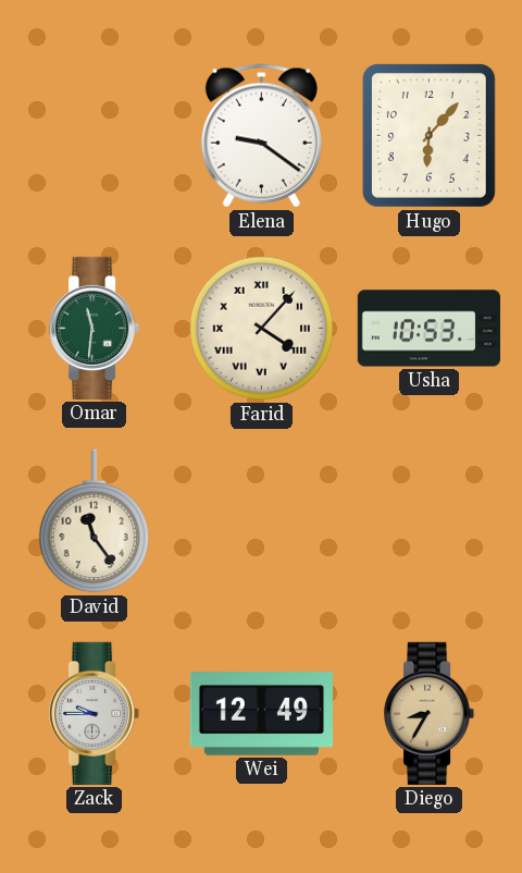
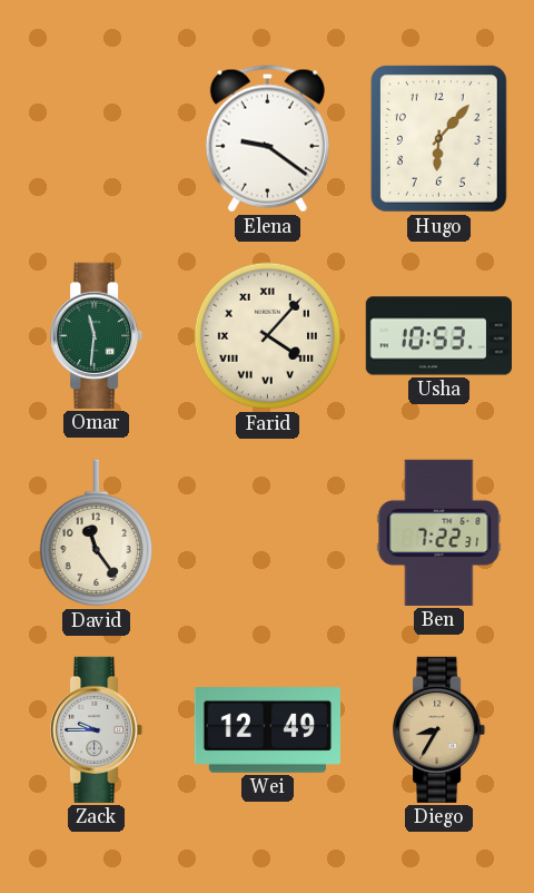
Ben: none -> 7:22 (439, 532)
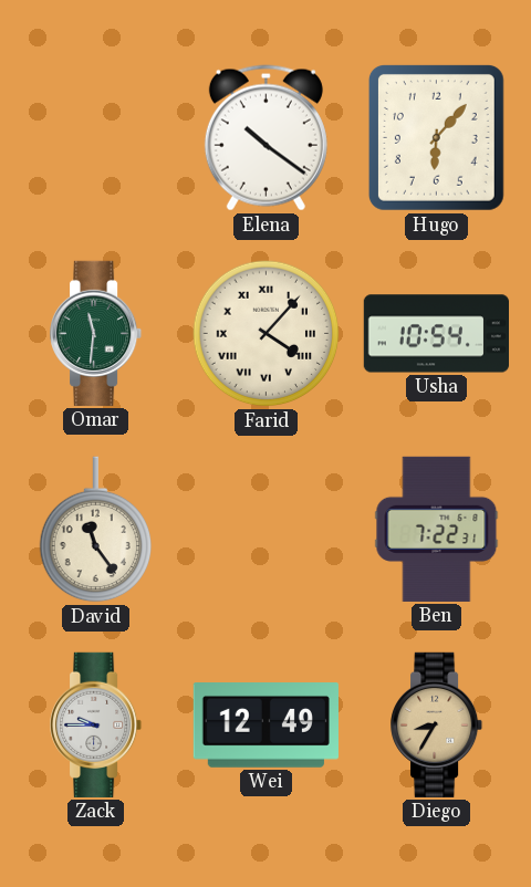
Elena: 9:21 -> 10:21 (265, 138)
Usha: 10:53 -> 10:54 (436, 334)
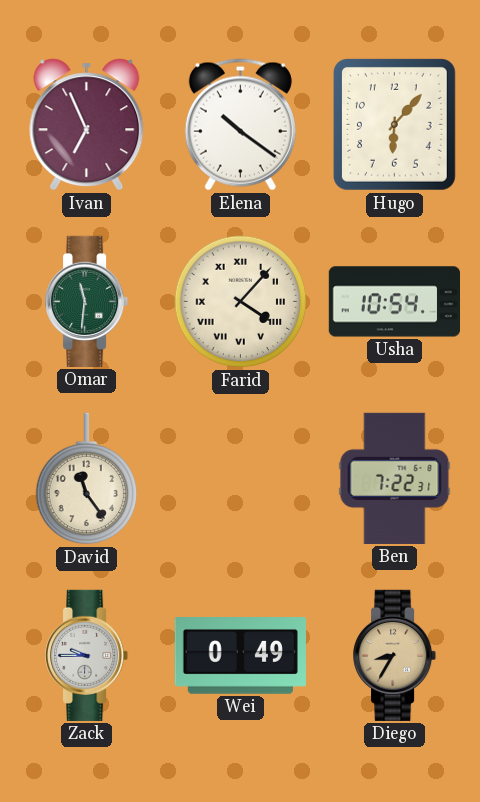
Ivan: none -> 6:56 (87, 125)
Wei: 12:49 -> 0:49 (240, 656)
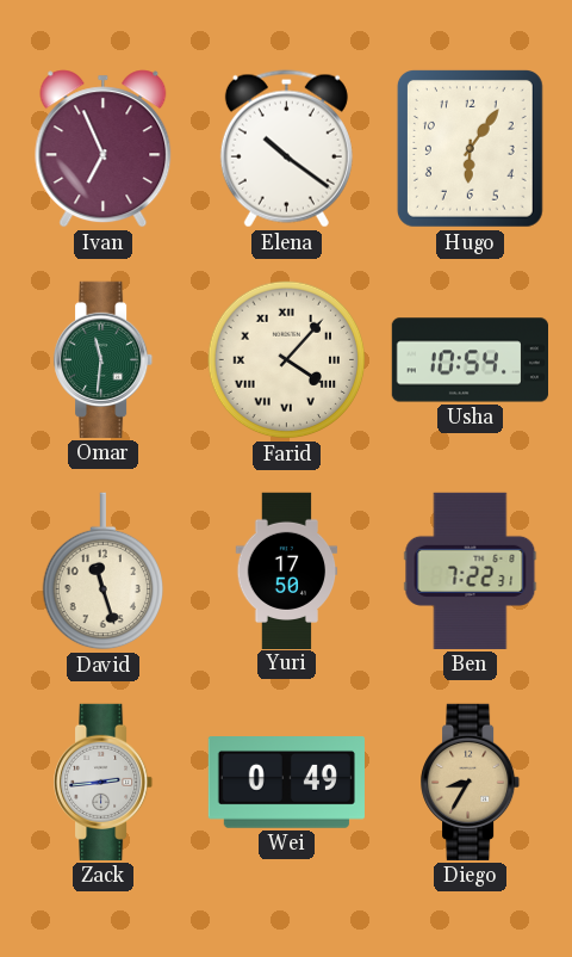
Hugo: 6:07 -> 6:06 (470, 148)
David: 11:24 -> 11:27 (102, 572)
Yuri: none -> 17:50 (287, 570)
Zack: 9:45 -> 2:44 (104, 782)
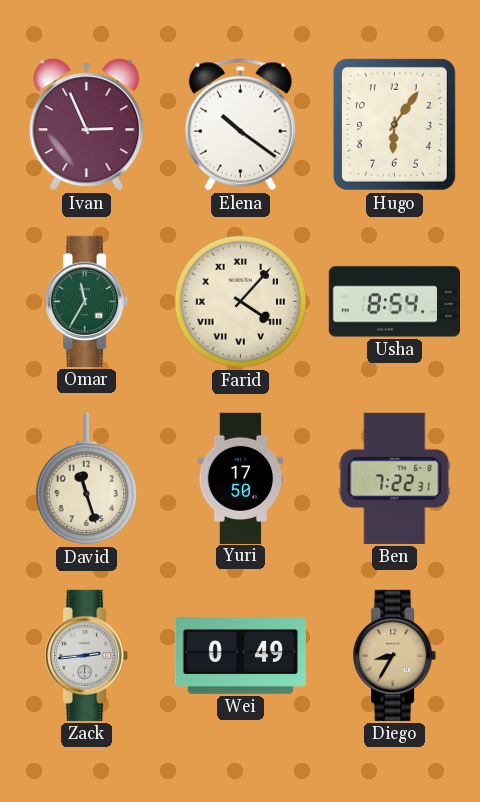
Ivan: 6:56 -> 2:56 (87, 125)
Omar: 11:31 -> 11:35 (87, 301)
Usha: 10:54 -> 8:54 (394, 302)
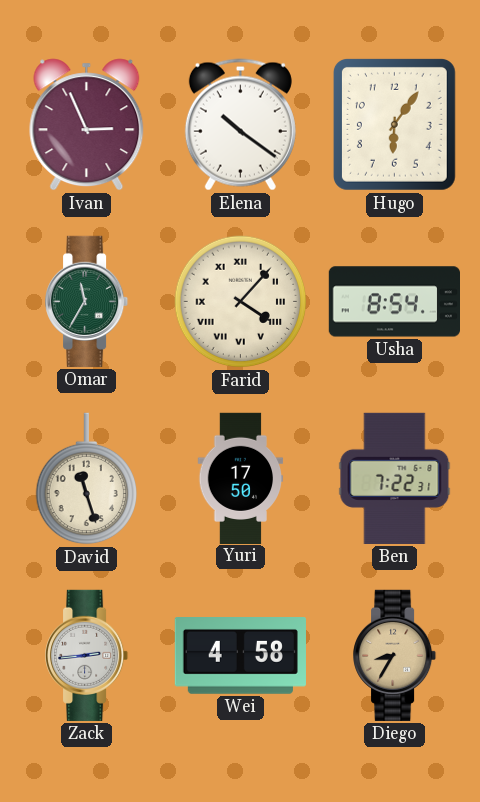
Wei: 0:49 -> 4:58 (240, 656)
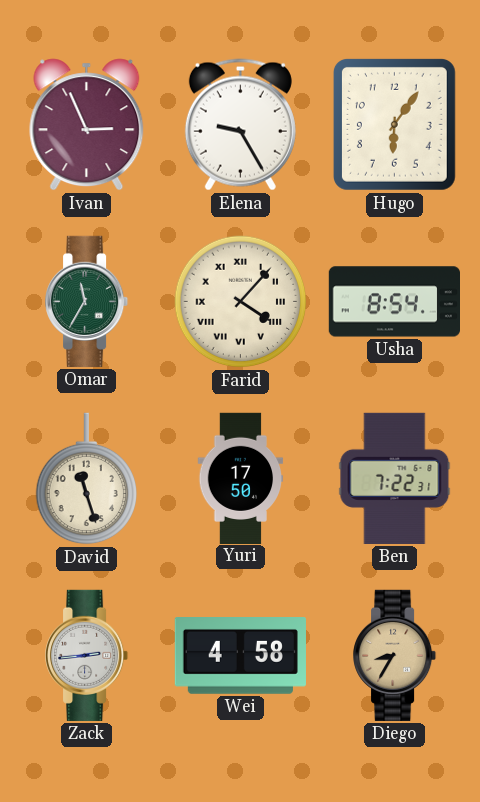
Elena: 10:21 -> 9:25 (240, 125)
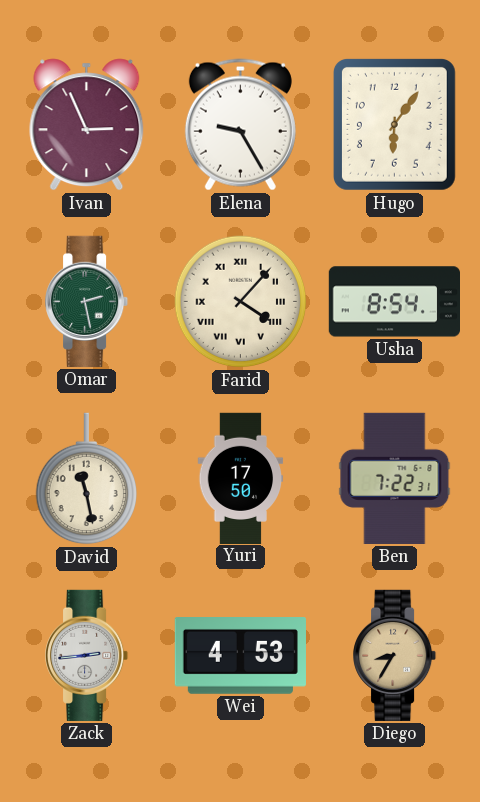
Omar: 11:35 -> 2:28 (87, 301)
David: 11:27 -> 11:28 (86, 479)
Wei: 4:58 -> 4:53 (240, 656)
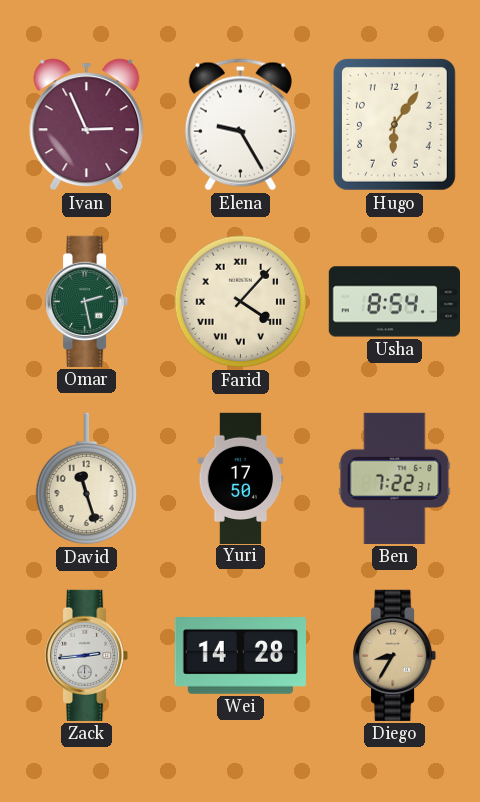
David: 11:28 -> 11:27 (86, 479)
Wei: 4:53 -> 14:28 (240, 656)
